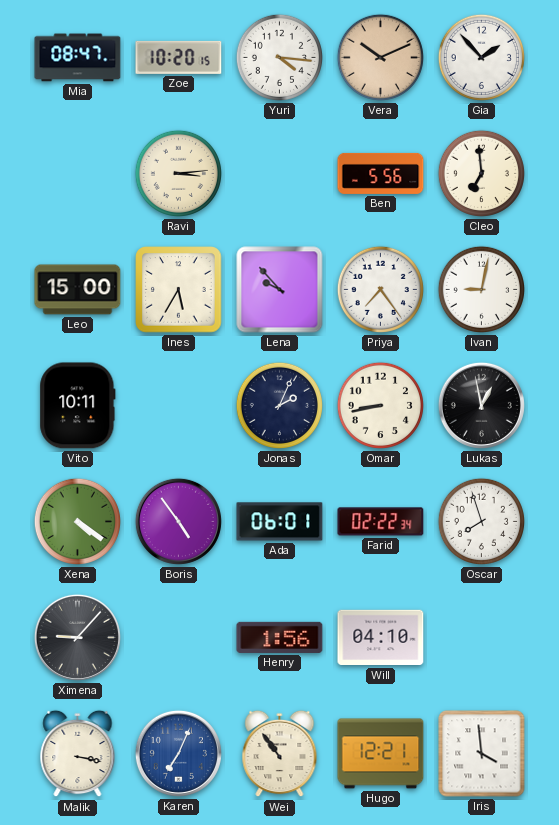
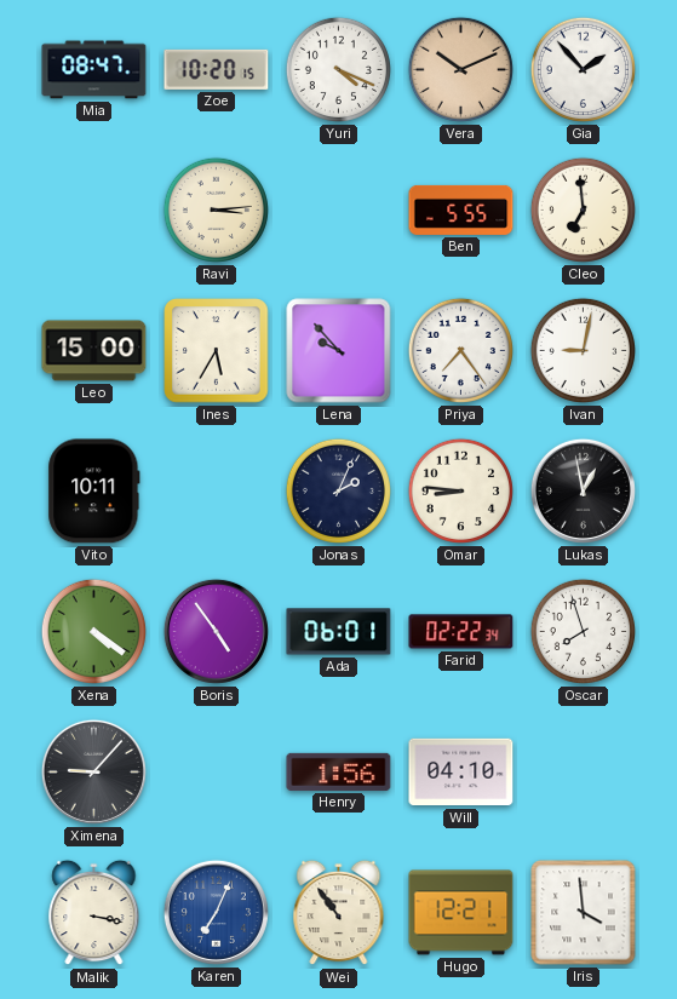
Yuri: 4:16 -> 4:19 (338, 69)
Ben: 5:56 -> 5:55 (461, 209)
Omar: 8:43 -> 8:46 (460, 490)
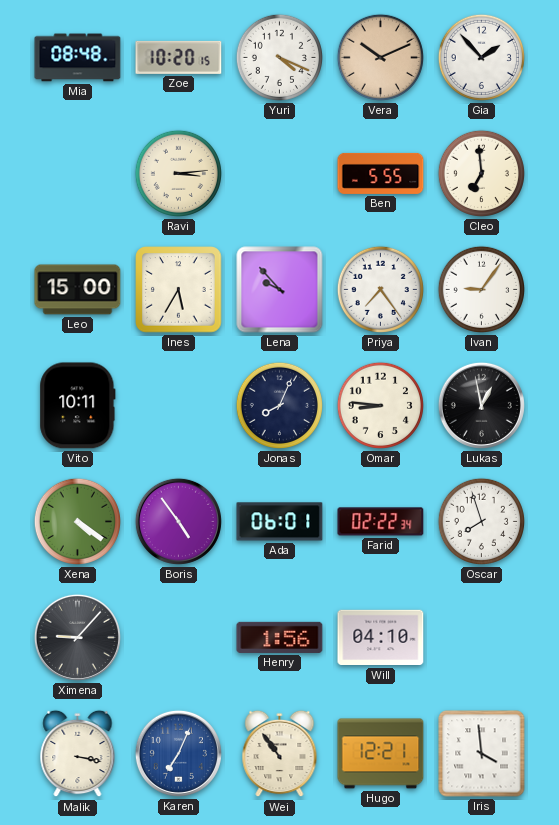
Mia: 08:47 -> 08:48 (78, 58)
Ivan: 9:02 -> 9:06 (481, 289)
Jonas: 2:04 -> 8:04 (279, 405)
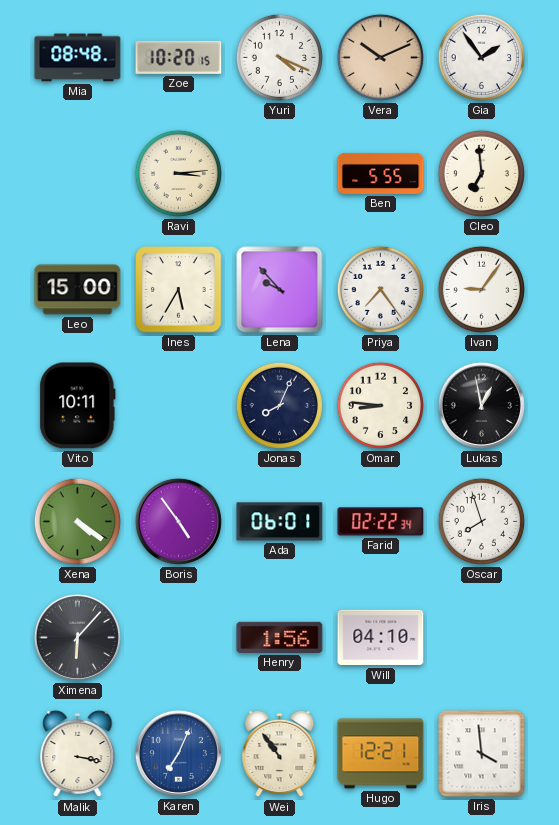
Gia: 1:53 -> 1:54 (481, 57)
Ximena: 9:07 -> 6:07 (77, 637)
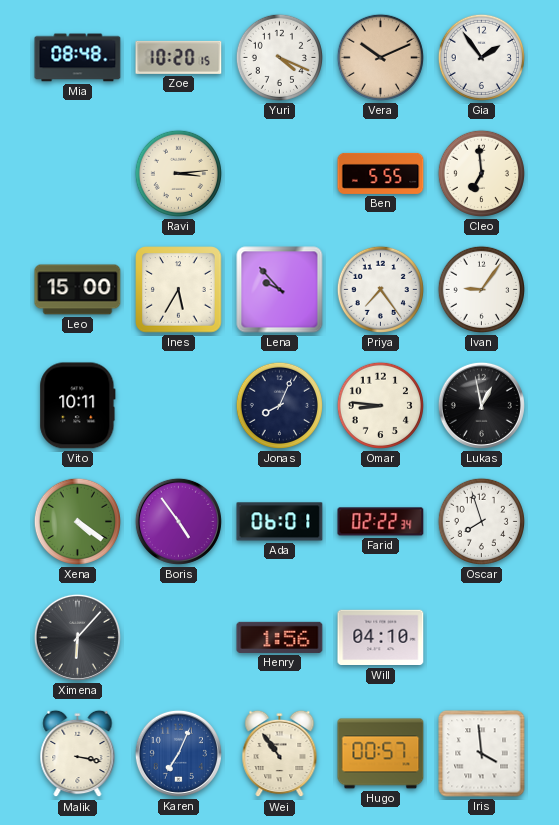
Hugo: 12:21 -> 00:57 (381, 754)
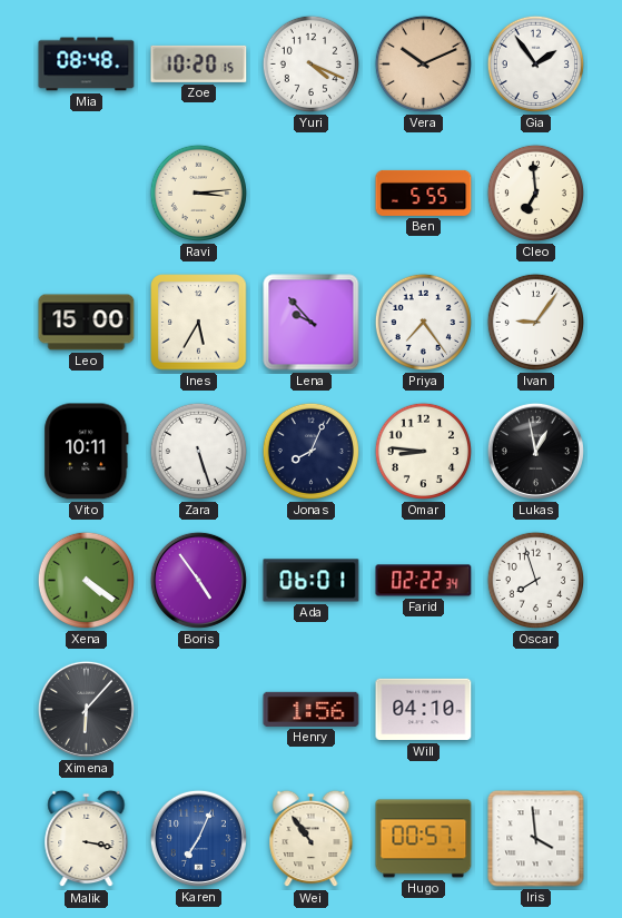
Zara: none -> 5:27 (198, 451)
